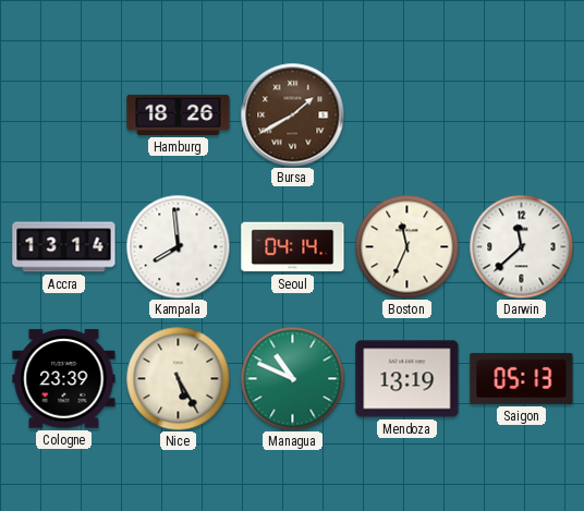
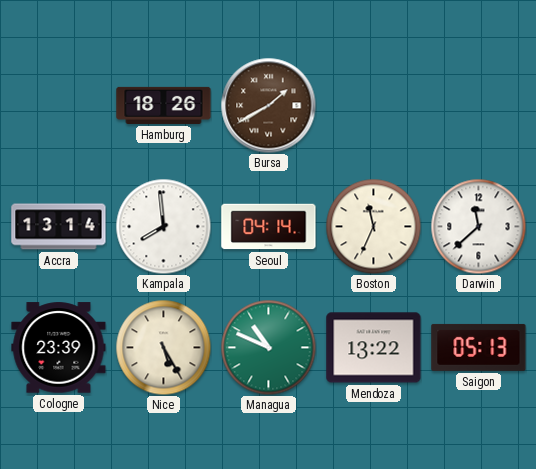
Mendoza: 13:19 -> 13:22 (374, 348)
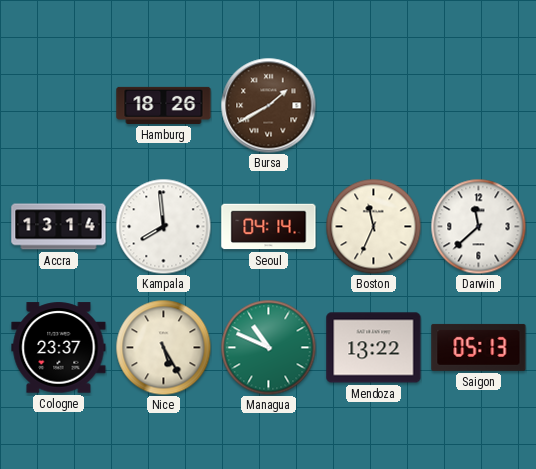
Cologne: 23:39 -> 23:37 (59, 348)
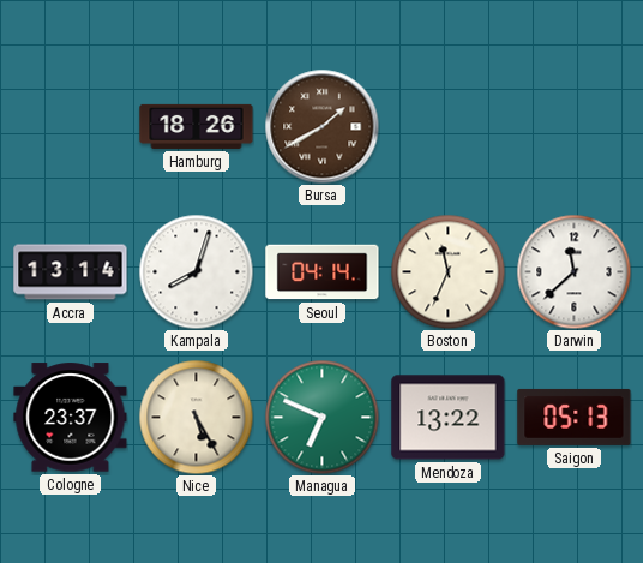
Kampala: 7:59 -> 8:03 (196, 271)
Managua: 10:49 -> 6:49 (321, 417)
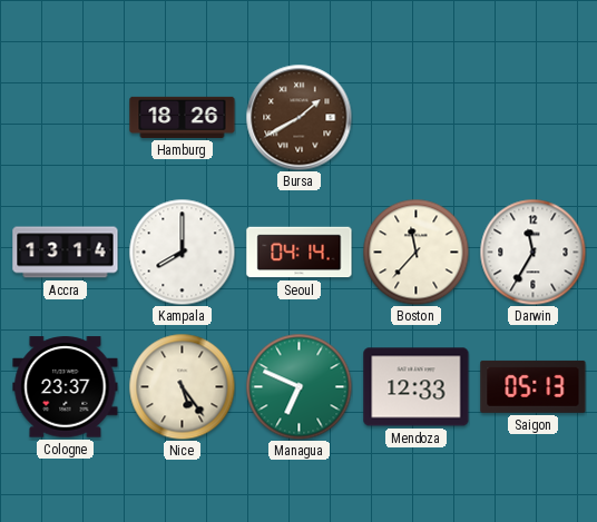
Kampala: 8:03 -> 8:00 (182, 252)
Boston: 11:34 -> 11:37 (415, 252)
Darwin: 11:38 -> 11:35 (532, 252)
Nice: 5:25 -> 5:24 (182, 386)
Mendoza: 13:22 -> 12:33 (417, 387)
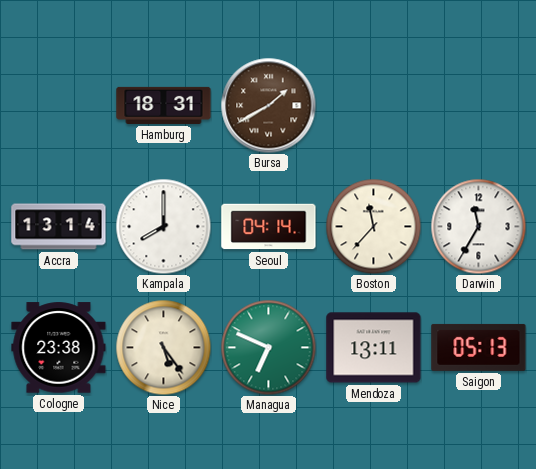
Hamburg: 18:26 -> 18:31 (164, 105)
Cologne: 23:37 -> 23:38 (59, 348)
Mendoza: 12:33 -> 13:11 (374, 348)
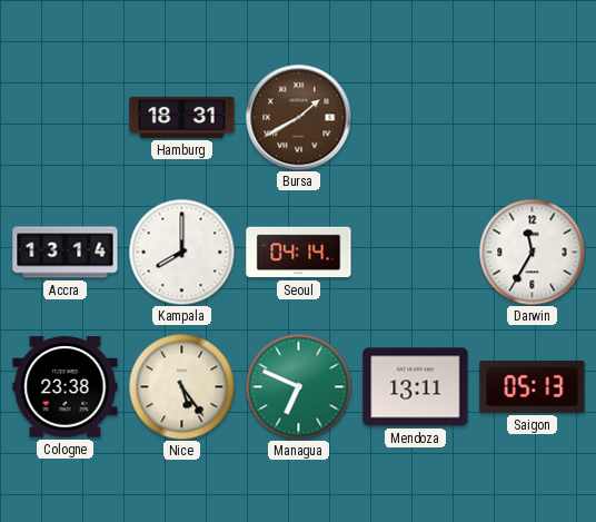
Boston: 11:37 -> none (373, 226)
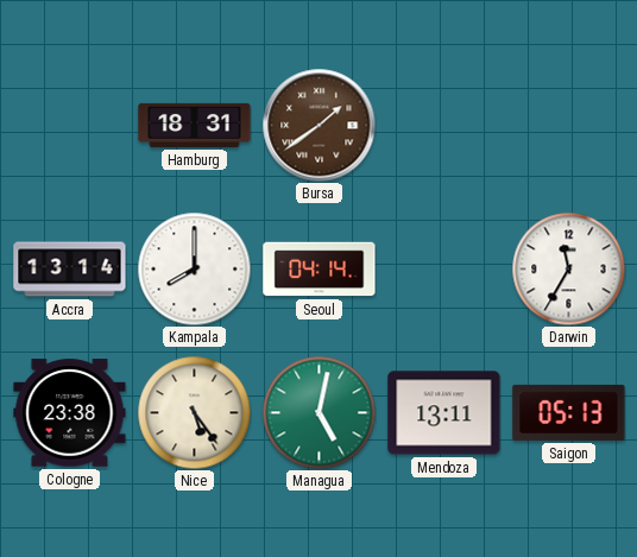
Bursa: 1:40 -> 1:39 (318, 125)
Managua: 6:49 -> 5:02 (318, 412)
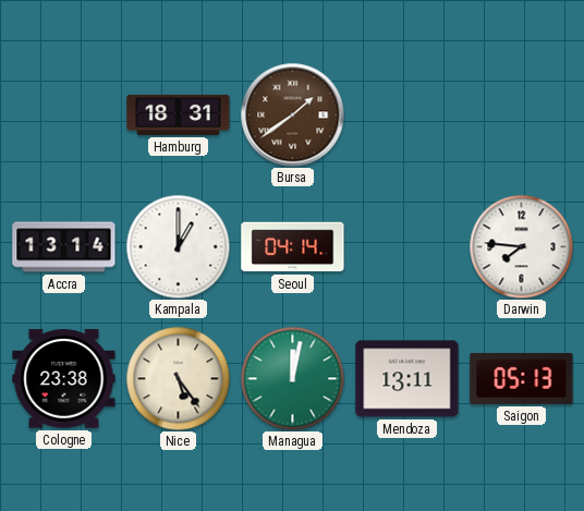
Kampala: 8:00 -> 1:00 (178, 246)
Darwin: 11:35 -> 7:46 (521, 246)
Managua: 5:02 -> 12:02 (292, 378)
